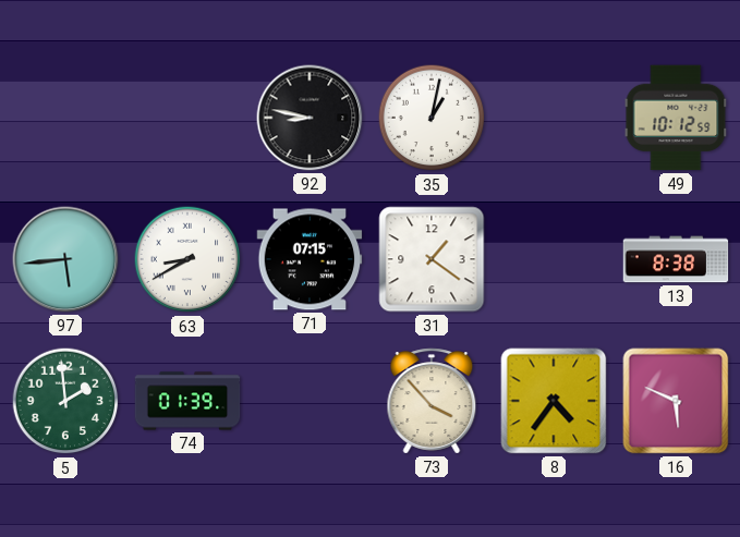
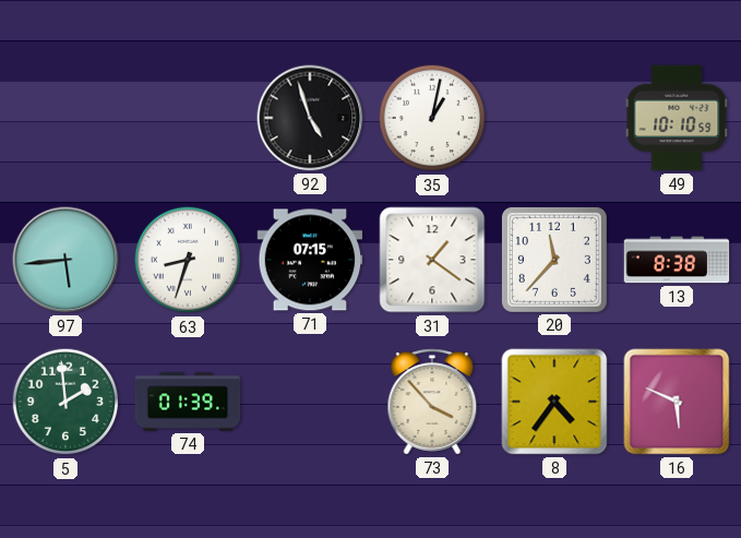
92: 8:47 -> 4:57 (310, 118)
49: 10:12 -> 10:10 (677, 118)
63: 8:40 -> 8:33 (188, 260)
20: none -> 11:37 (554, 260)
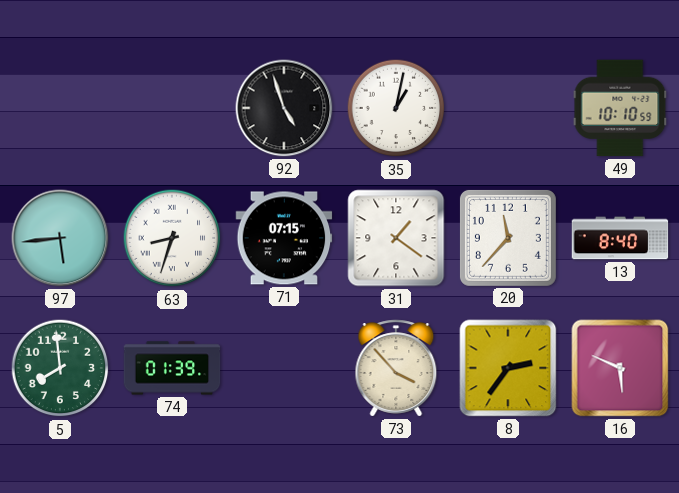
13: 8:38 -> 8:40 (620, 238)
5: 1:59 -> 7:59 (60, 368)
8: 4:36 -> 2:36 (508, 368)
